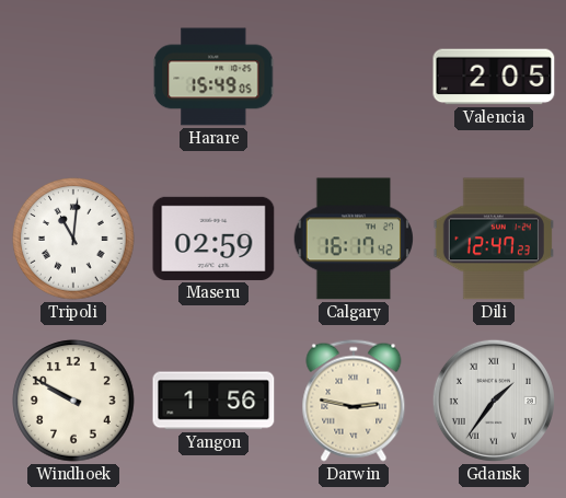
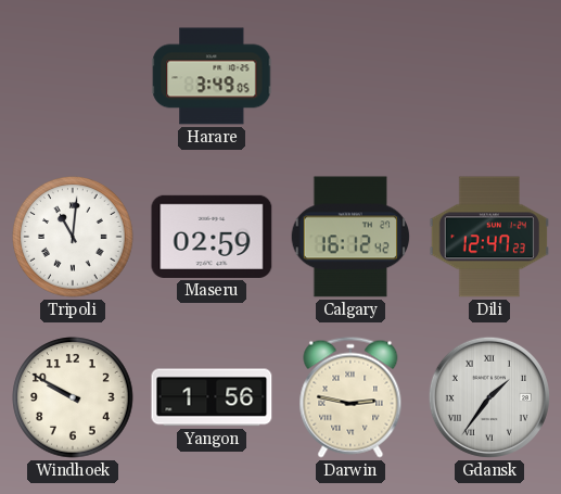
Harare: 15:49 -> 3:49 (212, 76)
Valencia: 2:05 -> none (494, 77)
Calgary: 16:17 -> 16:12 (350, 237)
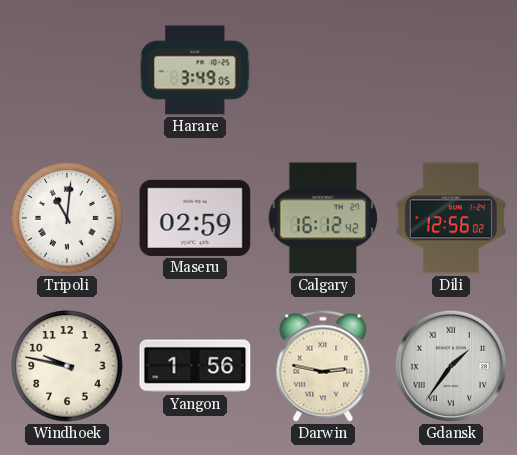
Dili: 12:47 -> 12:56 (450, 218)
Windhoek: 9:50 -> 9:47 (67, 366)
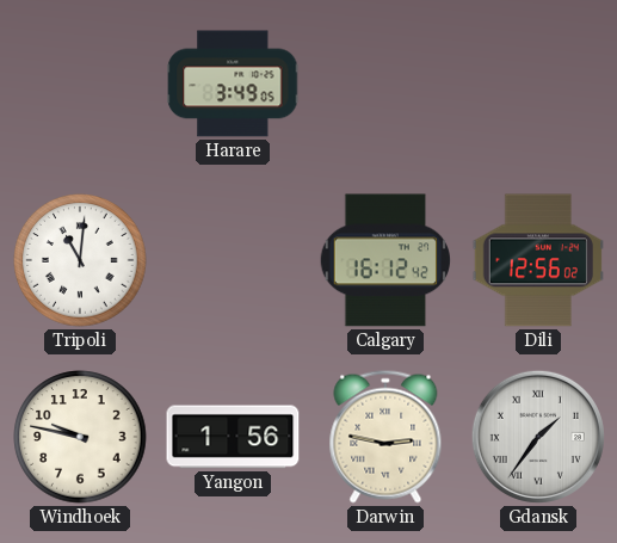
Maseru: 02:59 -> none (195, 218)
